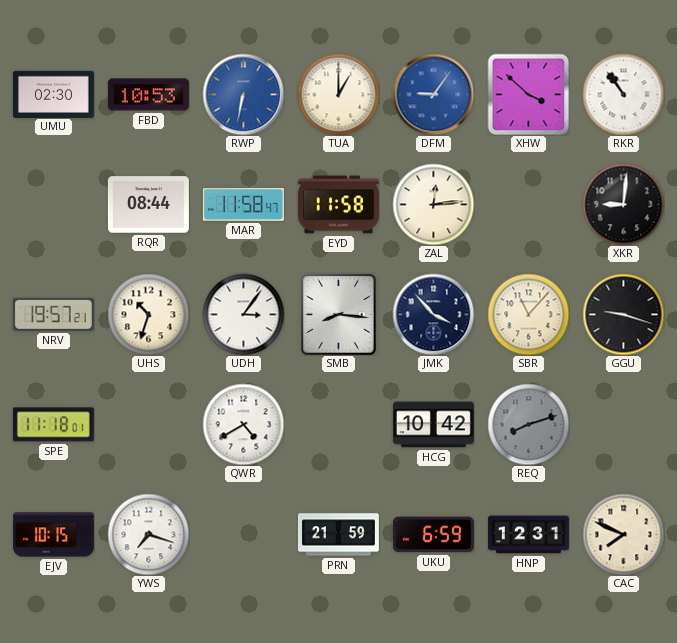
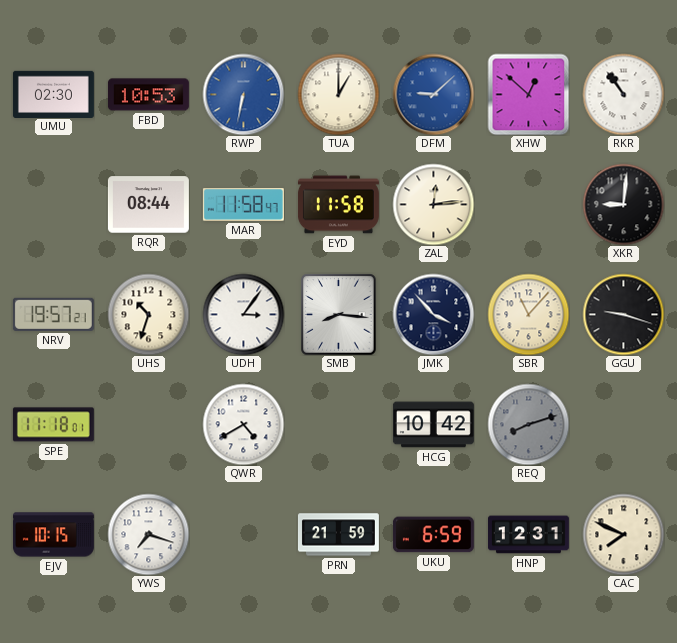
DFM: 9:06 -> 9:08 (433, 94)
XHW: 3:52 -> 12:52 (528, 94)
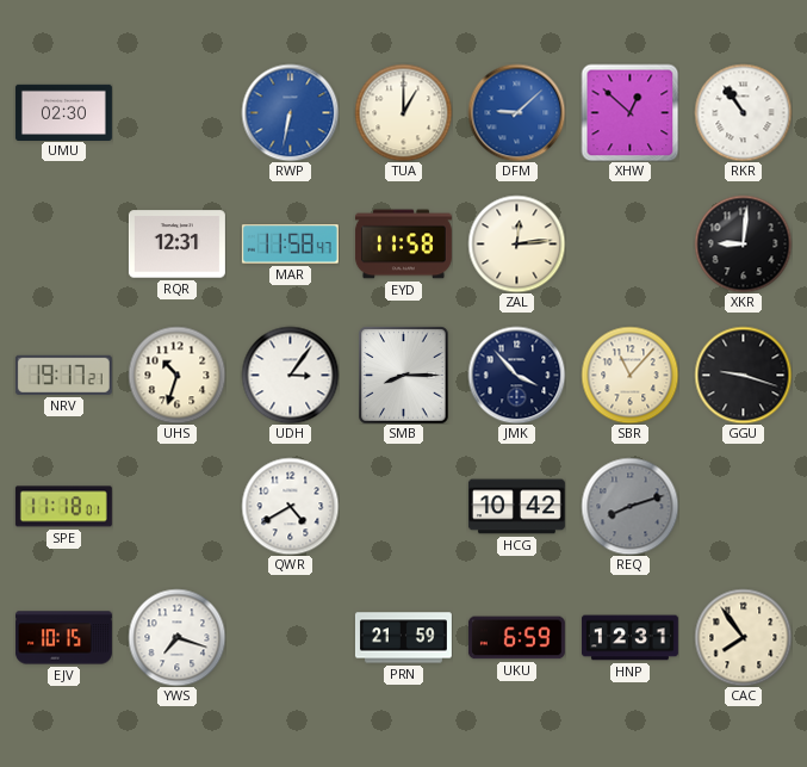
FBD: 10:53 -> none (148, 95)
RQR: 08:44 -> 12:31 (176, 245)
NRV: 19:57 -> 19:17 (63, 375)
SMB: 8:16 -> 8:15 (404, 375)
CAC: 7:49 -> 7:54 (743, 637)
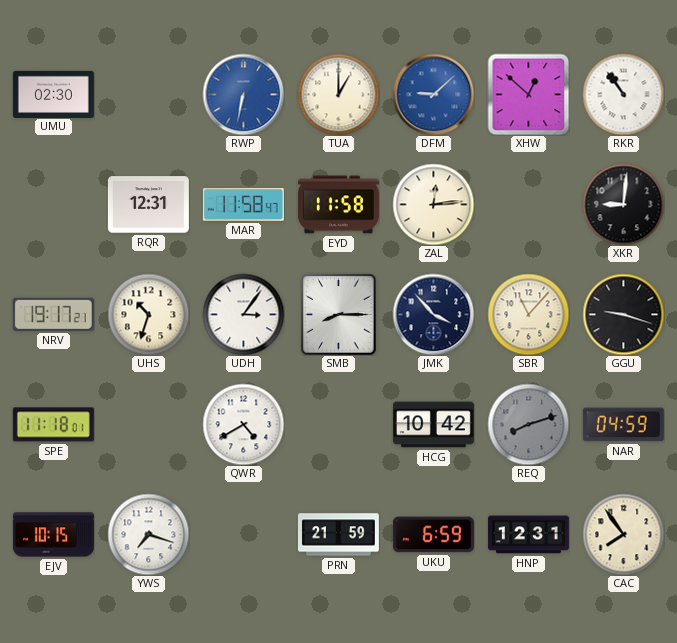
NAR: none -> 04:59 (623, 425)
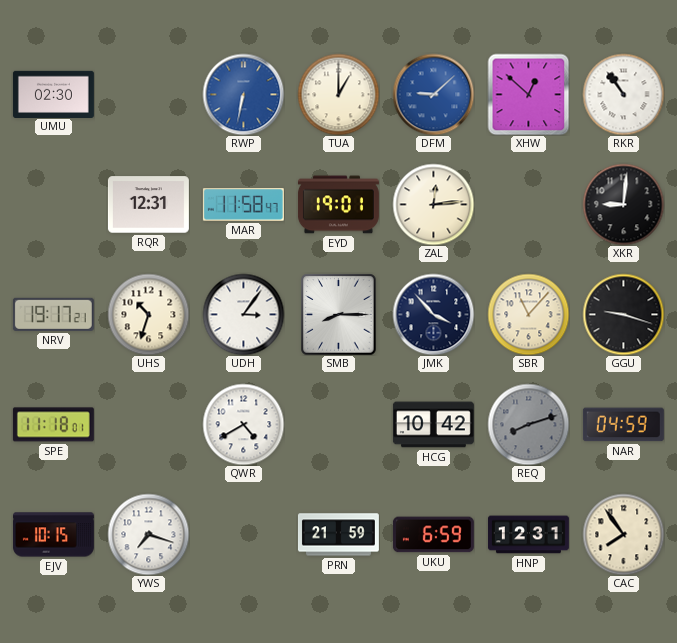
EYD: 11:58 -> 19:01 (338, 205)
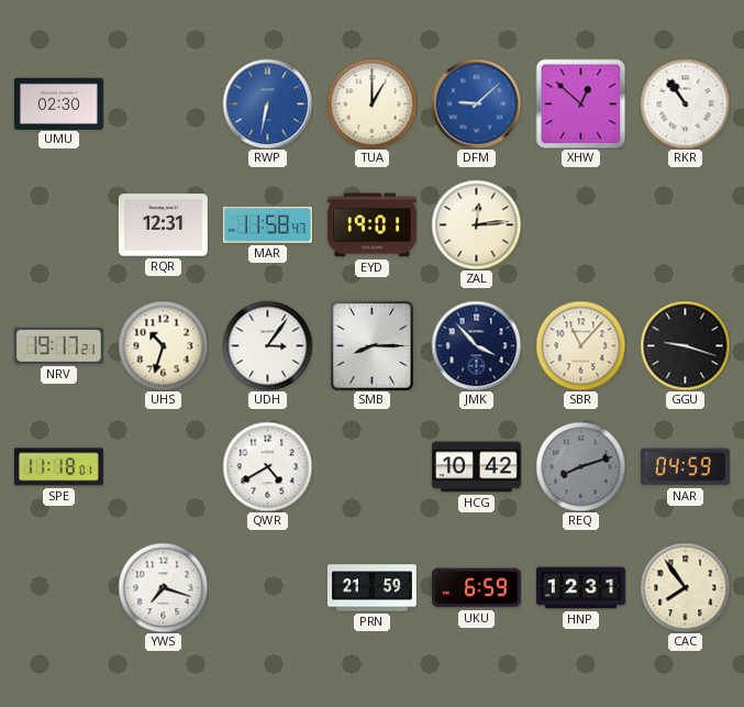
XKR: 9:01 -> none (623, 204)
EJV: 10:15 -> none (53, 535)
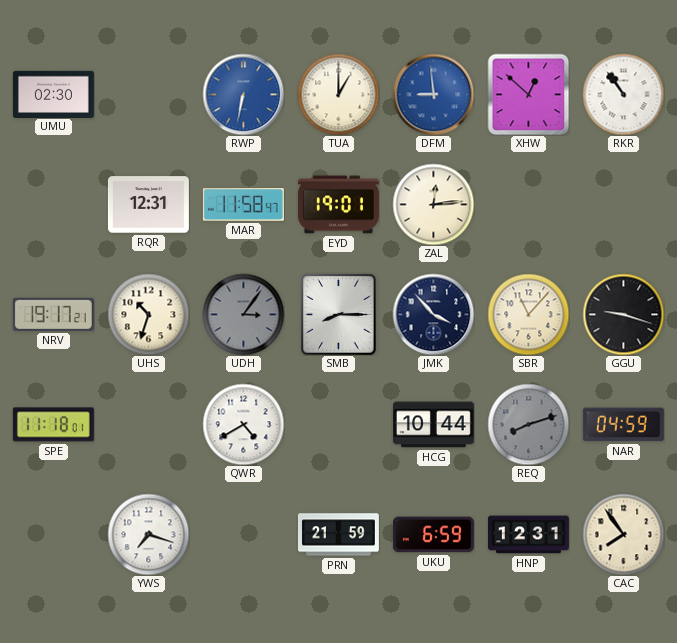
DFM: 9:08 -> 8:59 (433, 94)
UDH dial: white -> grey (243, 314)
HCG: 10:42 -> 10:44 (433, 425)
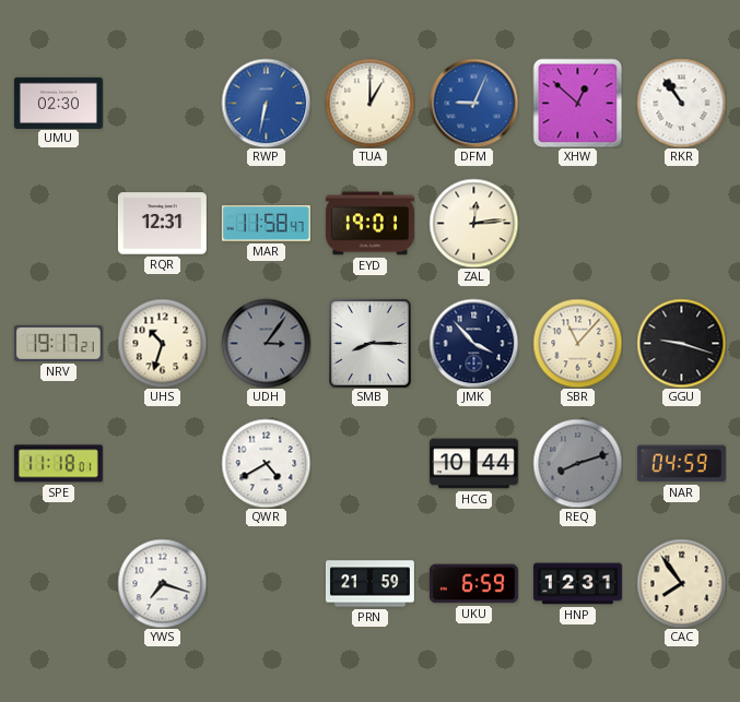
DFM: 8:59 -> 9:04 (473, 103)
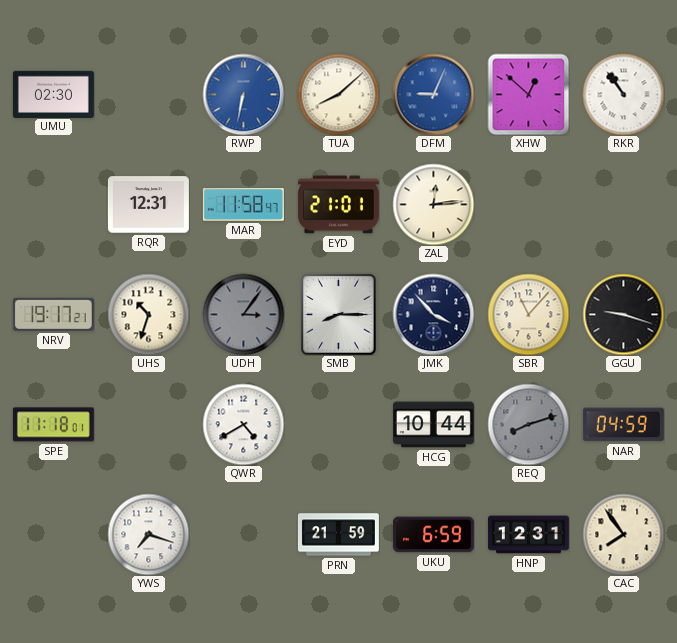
TUA: 1:00 -> 8:08 (338, 94)
EYD: 19:01 -> 21:01 (338, 205)
